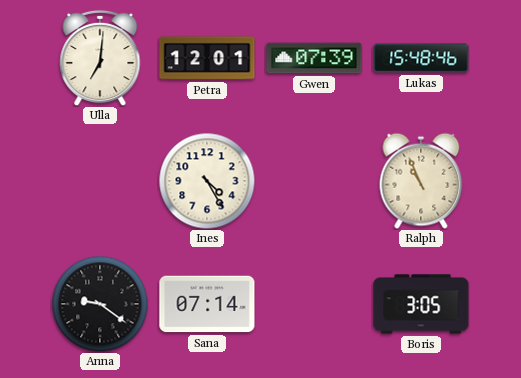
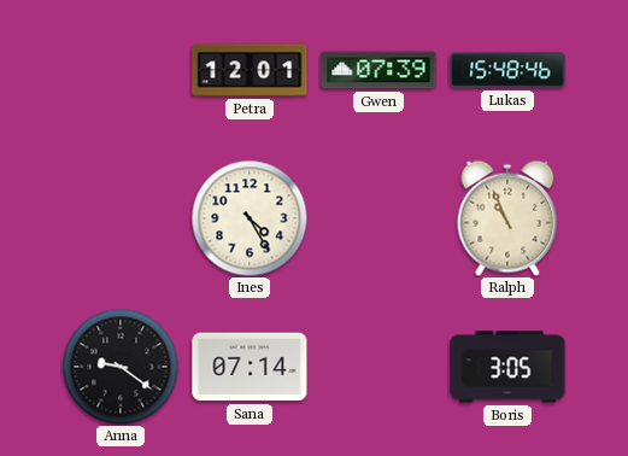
Ulla: 7:01 -> none (100, 58)
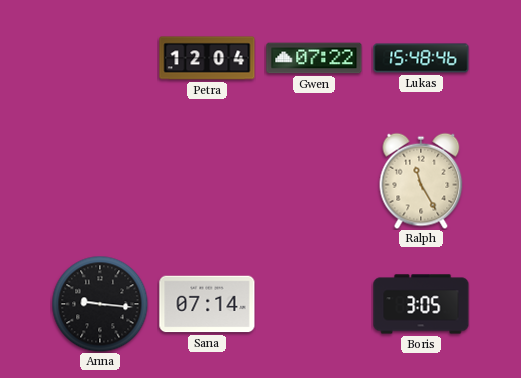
Petra: 12:01 -> 12:04 (207, 58)
Gwen: 07:39 -> 07:22 (314, 58)
Ines: 4:25 -> none (250, 218)
Ralph: 10:56 -> 11:25 (421, 181)
Anna: 9:21 -> 9:16 (100, 304)
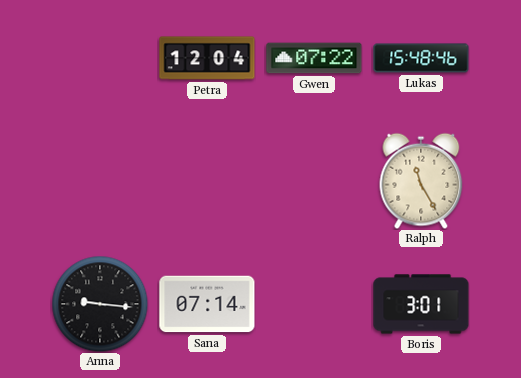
Boris: 3:05 -> 3:01 (421, 304)
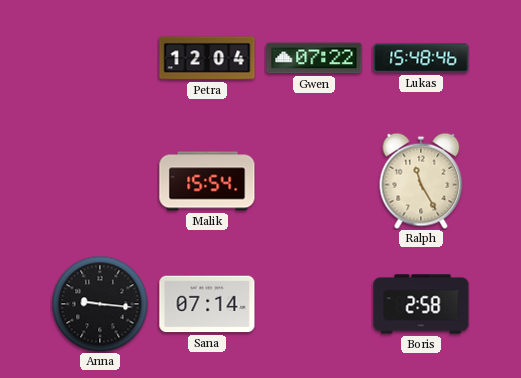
Malik: none -> 15:54 (207, 181)
Boris: 3:01 -> 2:58 (421, 304)
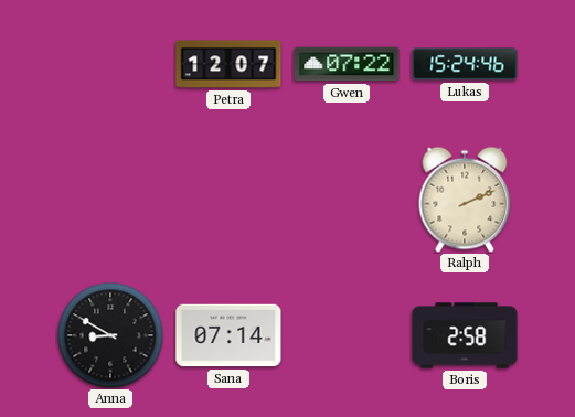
Petra: 12:04 -> 12:07 (228, 64)
Lukas: 15:48 -> 15:24 (465, 64)
Malik: 15:54 -> none (207, 181)
Ralph: 11:25 -> 2:11 (465, 200)
Anna: 9:16 -> 8:50 (110, 335)
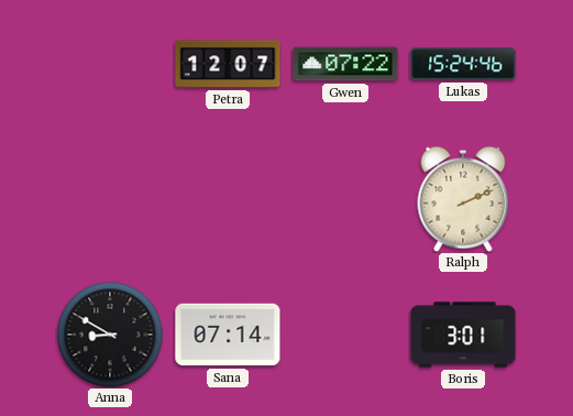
Boris: 2:58 -> 3:01 (463, 335)
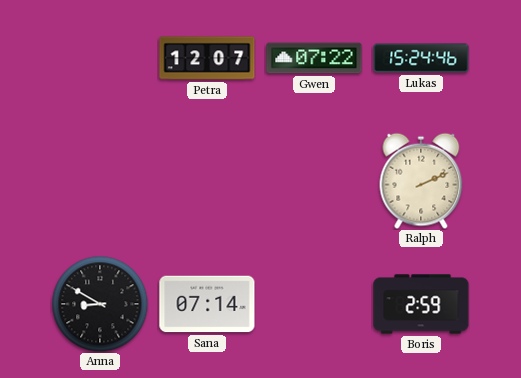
Boris: 3:01 -> 2:59 (421, 304)
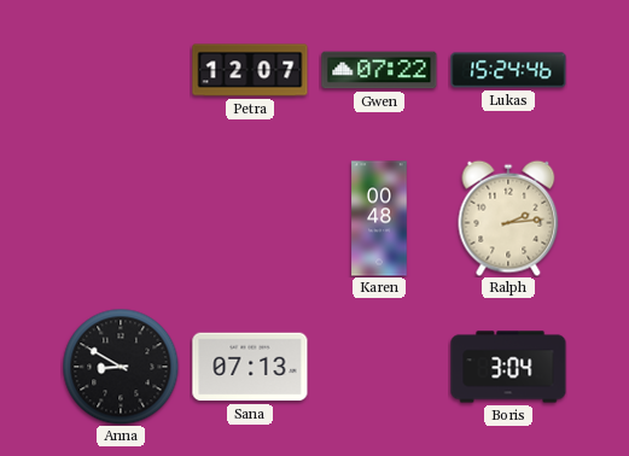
Karen: none -> 00:48 (379, 218)
Ralph: 2:11 -> 2:14 (508, 218)
Sana: 07:14 -> 07:13 (250, 367)
Boris: 2:59 -> 3:04 (508, 367)
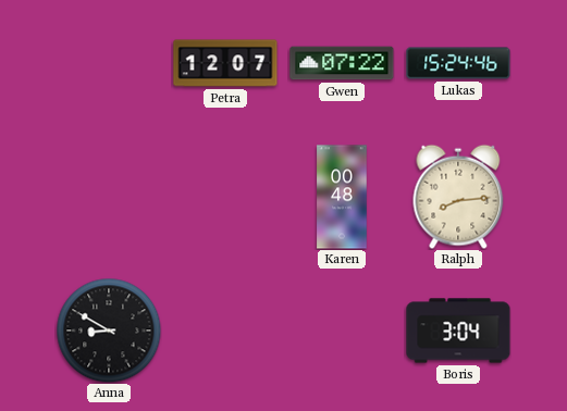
Ralph: 2:14 -> 8:14 (458, 197)
Sana: 07:13 -> none (250, 367)
